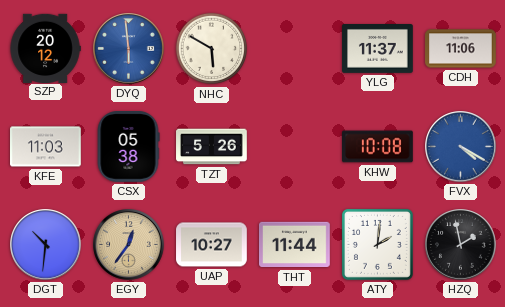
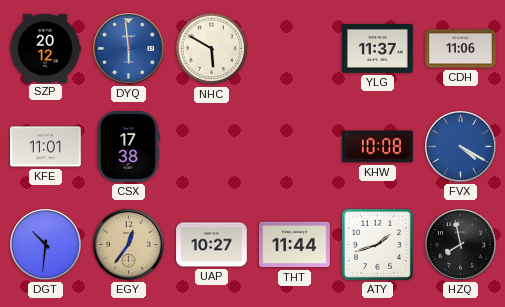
KFE: 11:03 -> 11:01 (46, 147)
CSX: 05:38 -> 17:38 (128, 147)
TZT: 5:26 -> none (212, 147)
ATY: 2:01 -> 1:42 (377, 244)
HZQ: 1:58 -> 7:58 (461, 245)
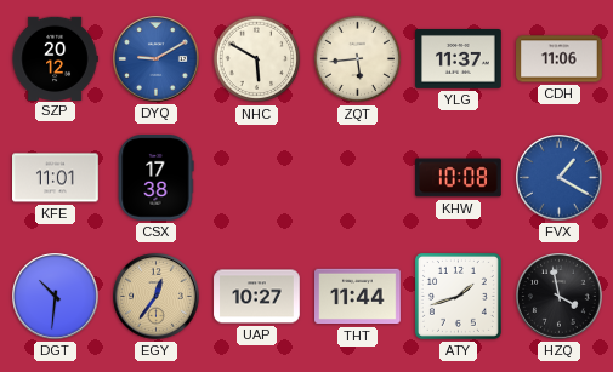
DYQ: 5:59 -> 9:10 (157, 59)
ZQT: none -> 5:44 (358, 59)
FVX: 4:20 -> 1:20 (560, 178)
HZQ: 7:58 -> 3:58 (560, 297)
